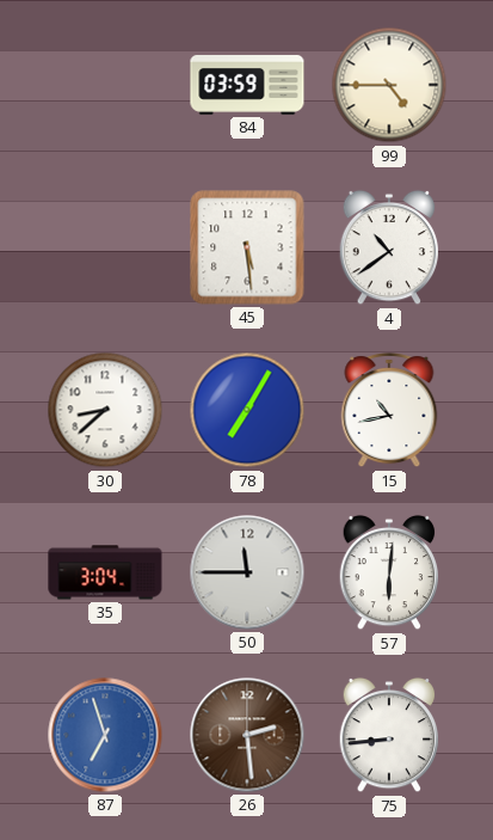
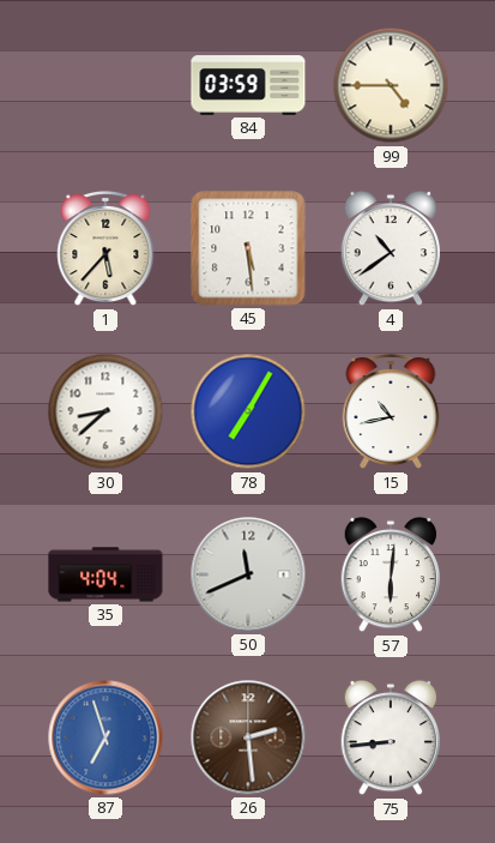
1: none -> 5:37 (105, 249)
35: 3:04 -> 4:04 (105, 574)
50: 11:45 -> 11:41 (248, 574)
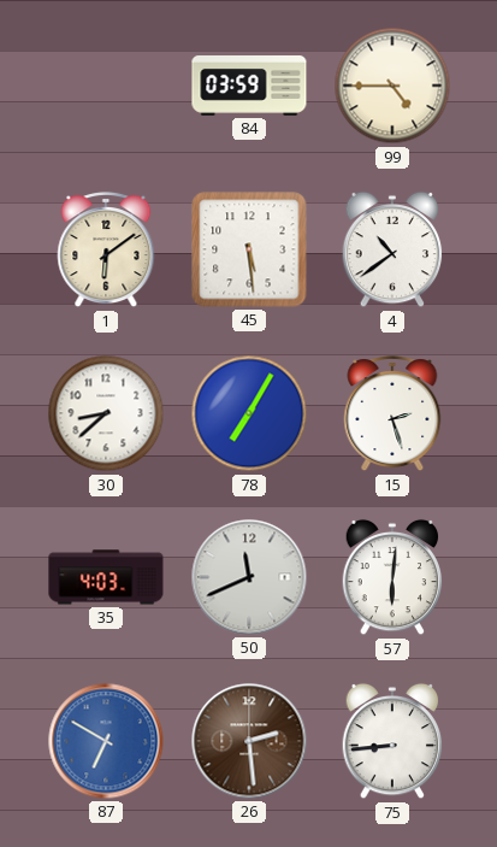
1: 5:37 -> 6:09 (106, 251)
15: 10:43 -> 2:27 (392, 414)
35: 4:04 -> 4:03 (106, 577)
87: 6:57 -> 6:50 (106, 741)
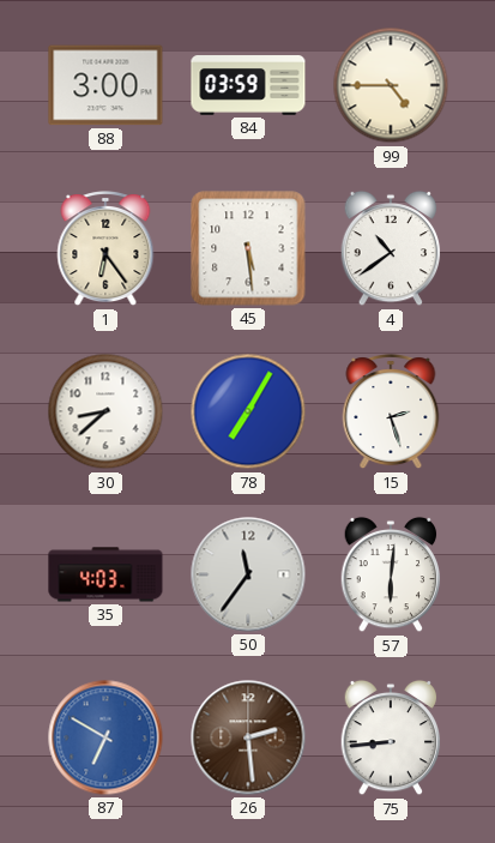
88: none -> 3:00 (105, 85)
1: 6:09 -> 6:24 (105, 249)
50: 11:41 -> 11:36 (248, 574)
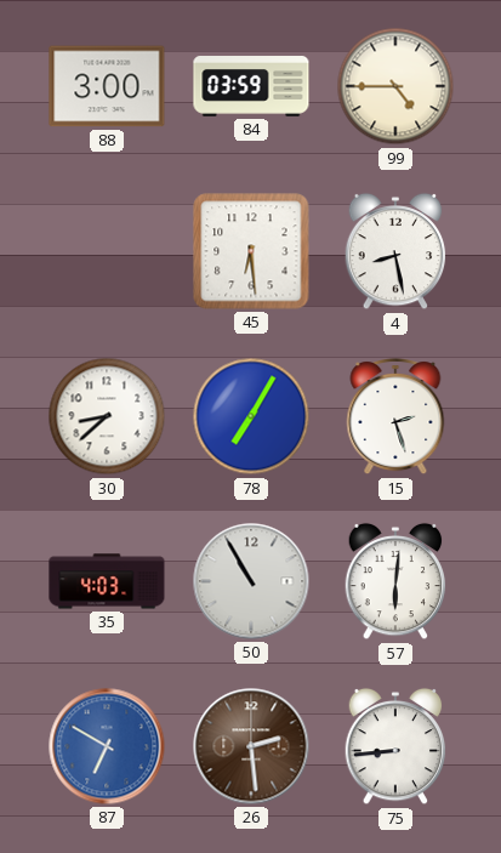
1: 6:24 -> none (105, 249)
45: 5:29 -> 6:29 (251, 251)
4: 10:39 -> 8:28 (395, 251)
50: 11:36 -> 10:55 (251, 581)
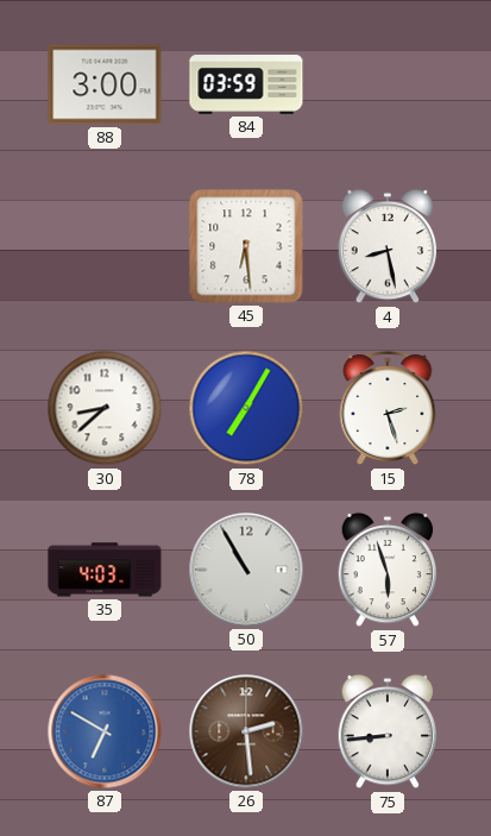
99: 4:45 -> none (395, 86)
57: 6:01 -> 5:57 (388, 570)
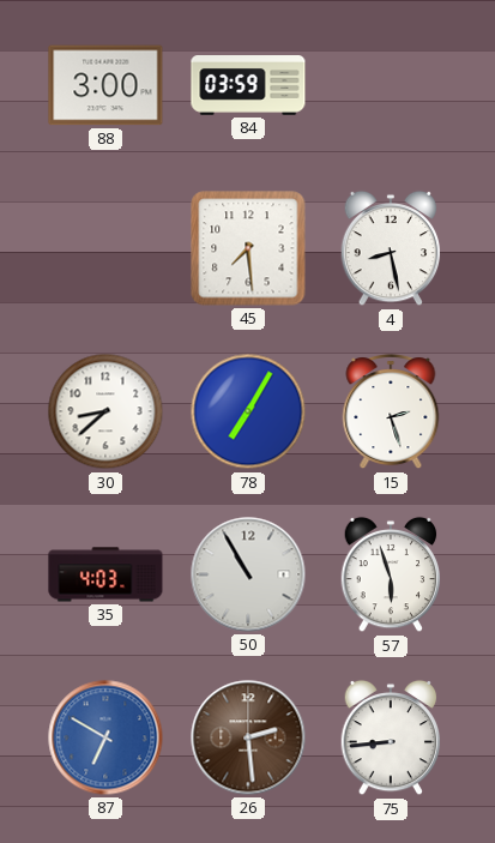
45: 6:29 -> 7:29 (248, 248)
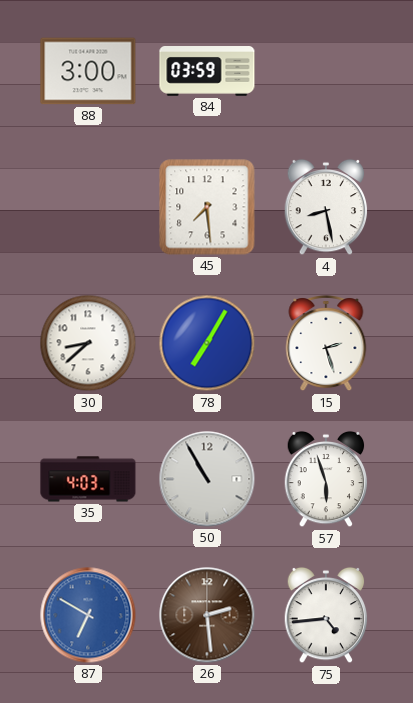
75: 8:44 -> 4:44 (326, 615)
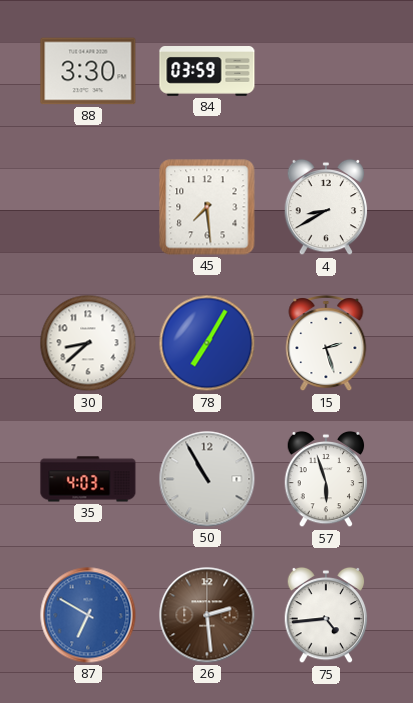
88: 3:00 -> 3:30 (88, 71)
4: 8:28 -> 8:40 (326, 207)
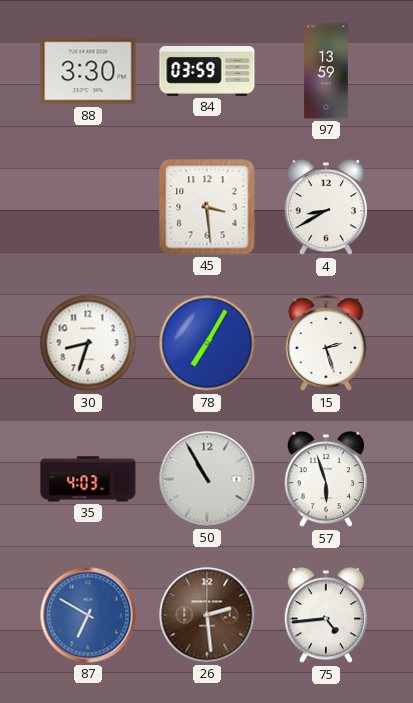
97: none -> 13:59 (326, 71)
45: 7:29 -> 3:29 (207, 207)
30: 8:38 -> 8:33 (88, 343)
